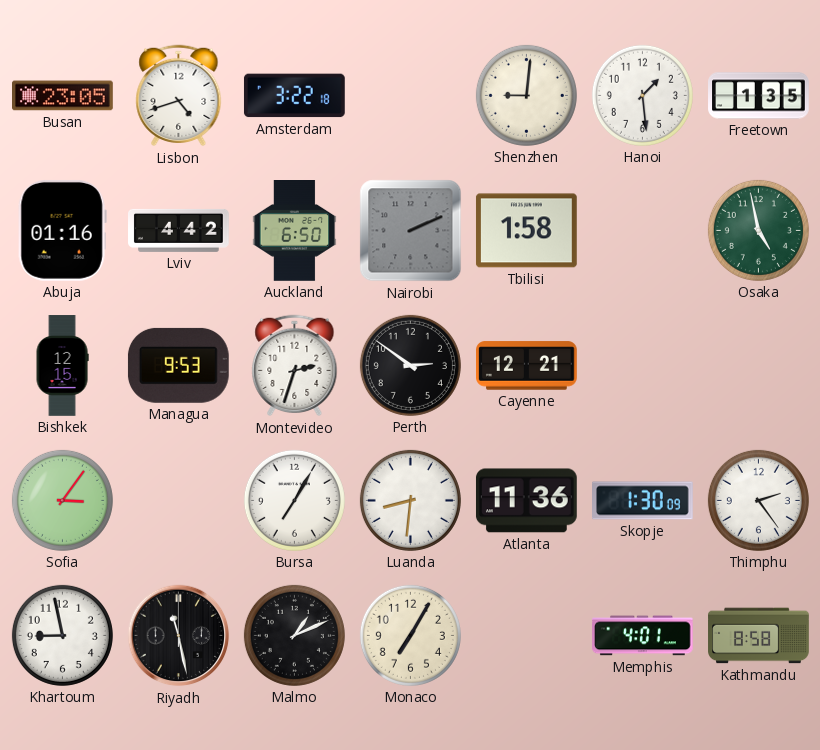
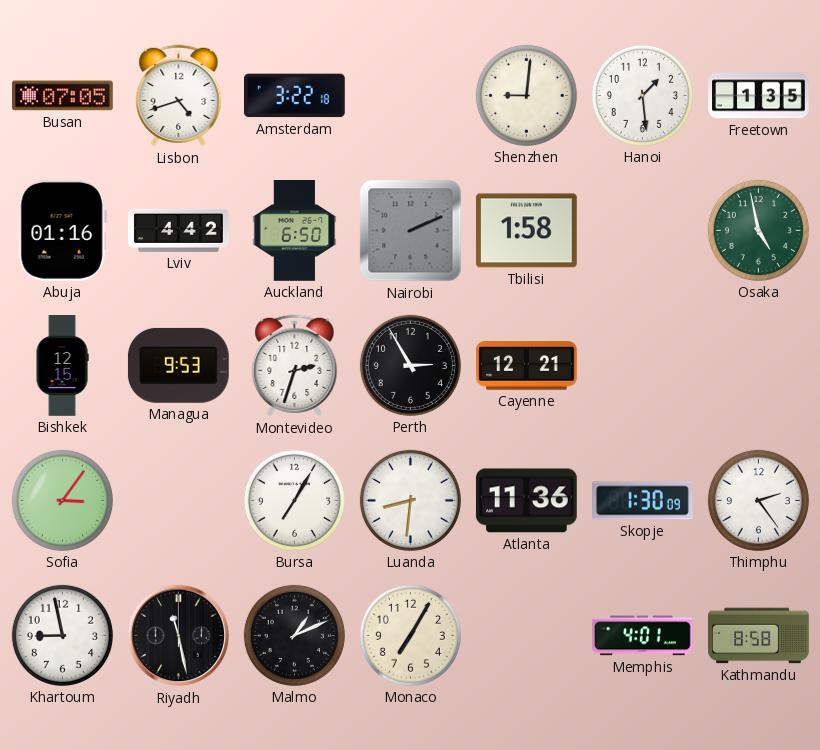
Busan: 23:05 -> 07:05 (63, 96)
Perth: 2:51 -> 2:55 (410, 365)
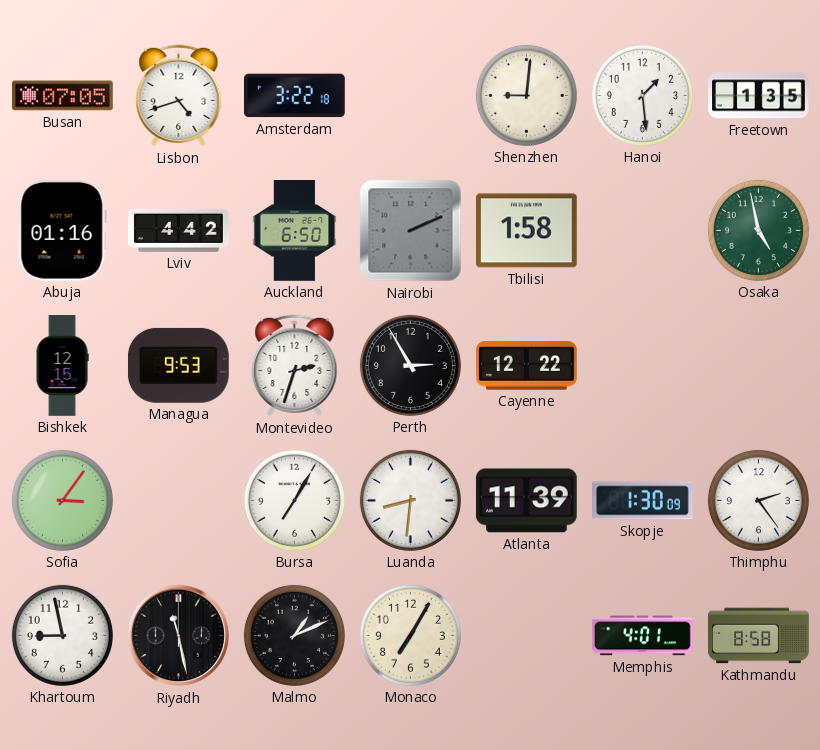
Cayenne: 12:21 -> 12:22 (527, 366)
Atlanta: 11:36 -> 11:39 (526, 501)
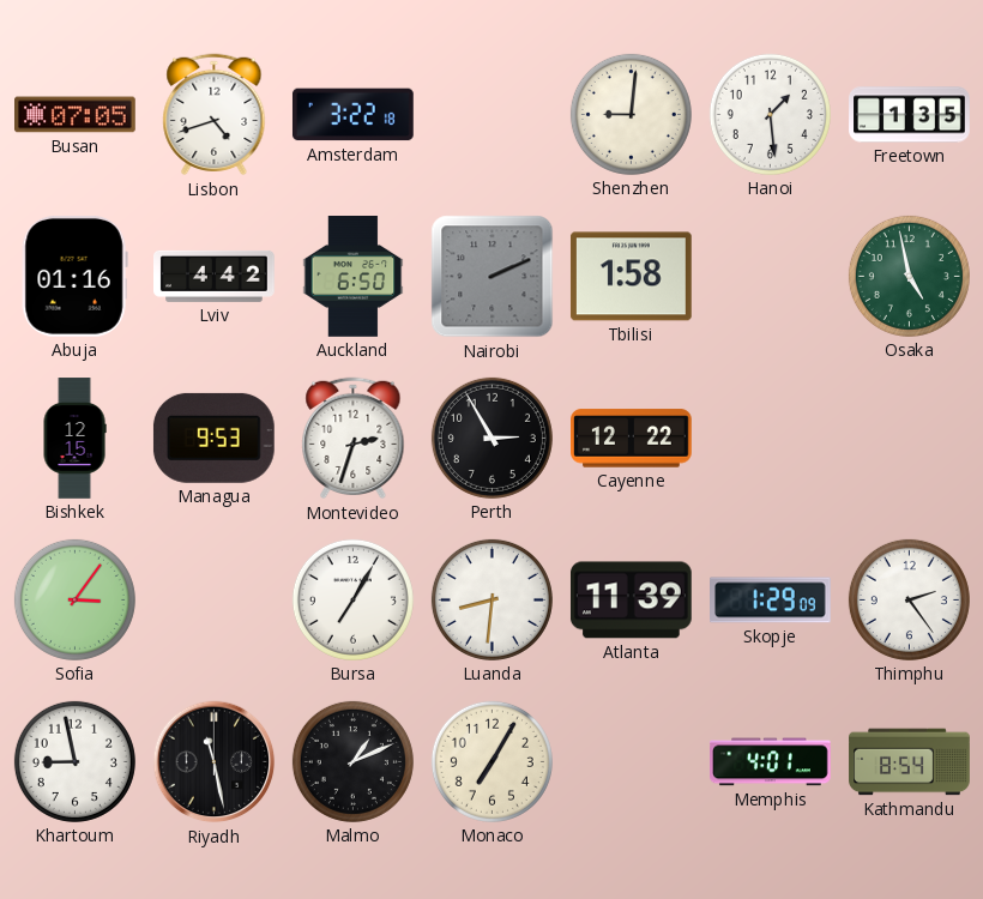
Skopje: 1:30 -> 1:29 (771, 601)
Kathmandu: 8:58 -> 8:54 (910, 762)
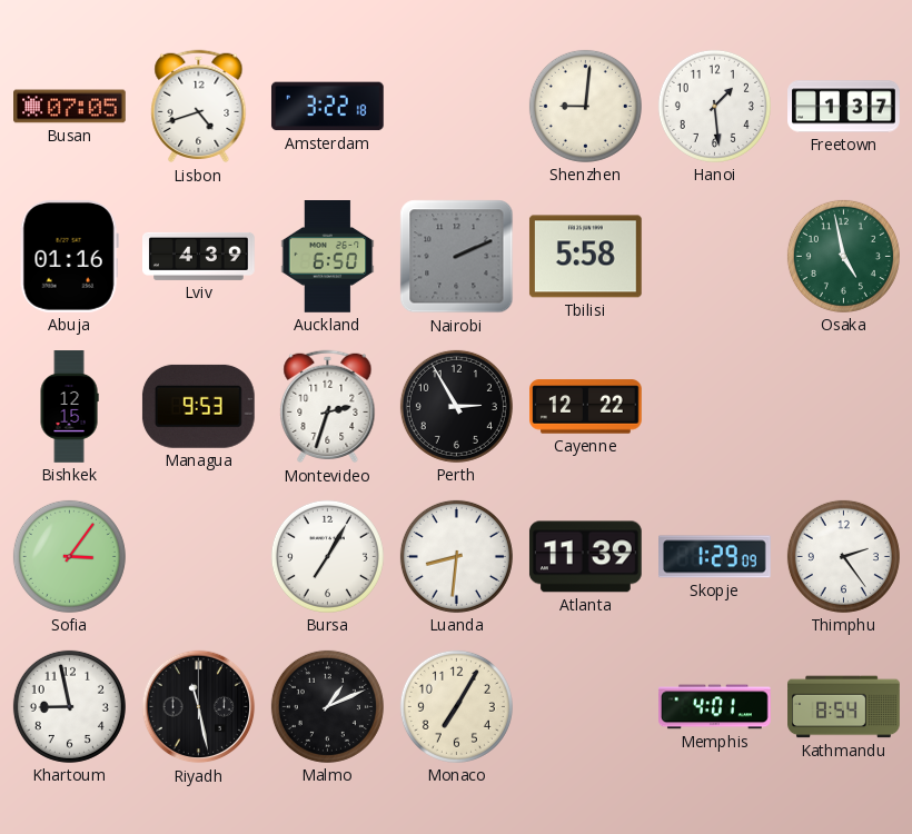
Freetown: 1:35 -> 1:37 (844, 107)
Lviv: 4:42 -> 4:39 (199, 256)
Tbilisi: 1:58 -> 5:58 (586, 257)
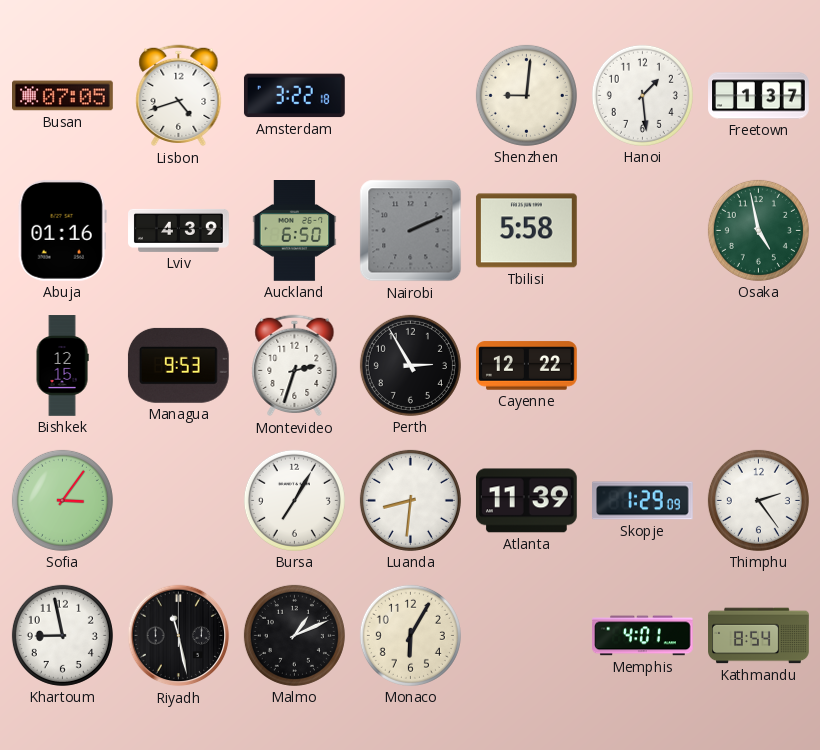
Monaco: 7:05 -> 6:05 (410, 635)
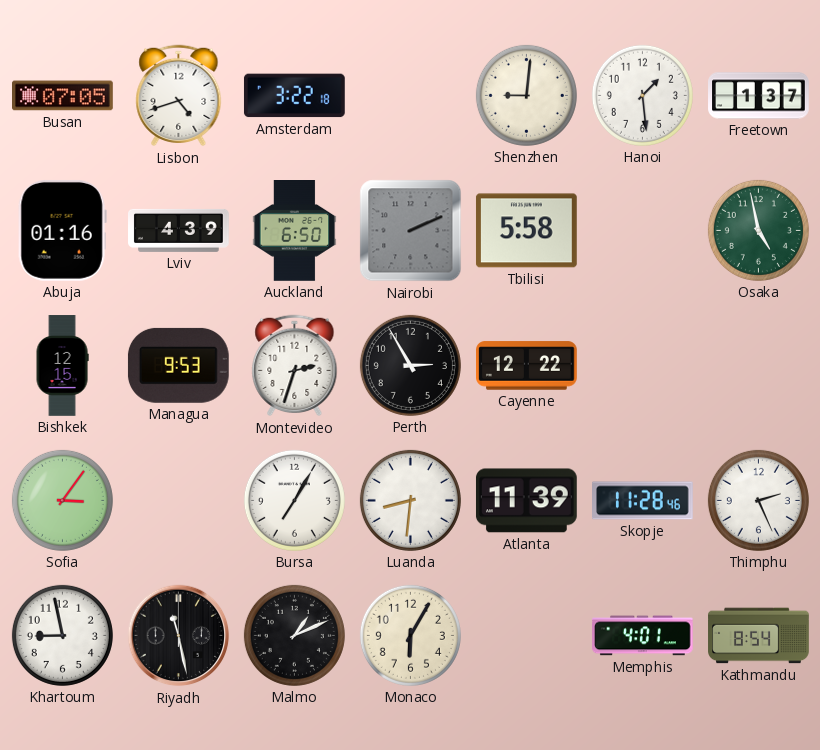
Skopje: 1:29 -> 11:28 (643, 501)
Thimphu: 2:24 -> 2:26 (758, 500)
